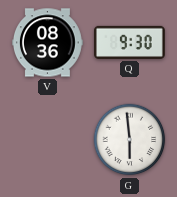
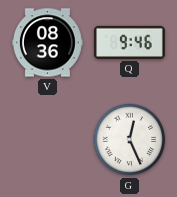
Q: 9:30 -> 9:46 (129, 42)
G: 5:59 -> 12:26 (130, 140)
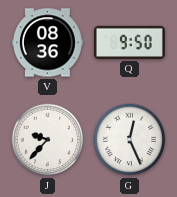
Q: 9:46 -> 9:50 (129, 42)
J: none -> 9:37 (48, 140)
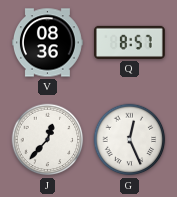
Q: 9:50 -> 8:57 (129, 42)
J: 9:37 -> 12:37 (48, 140)
